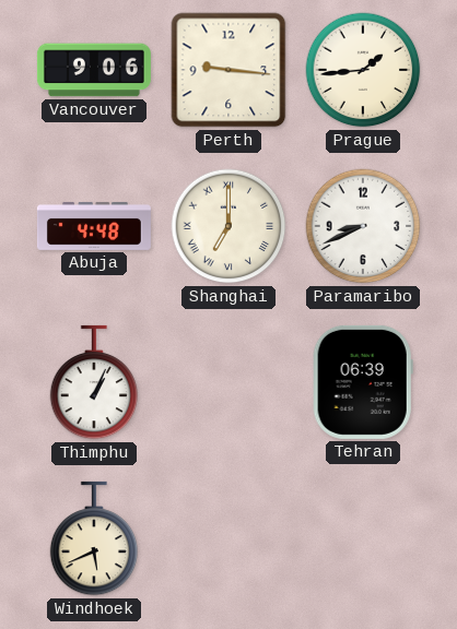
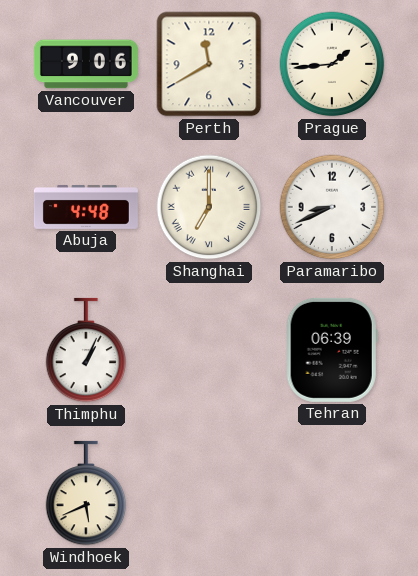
Perth: 9:16 -> 11:40 (209, 64)
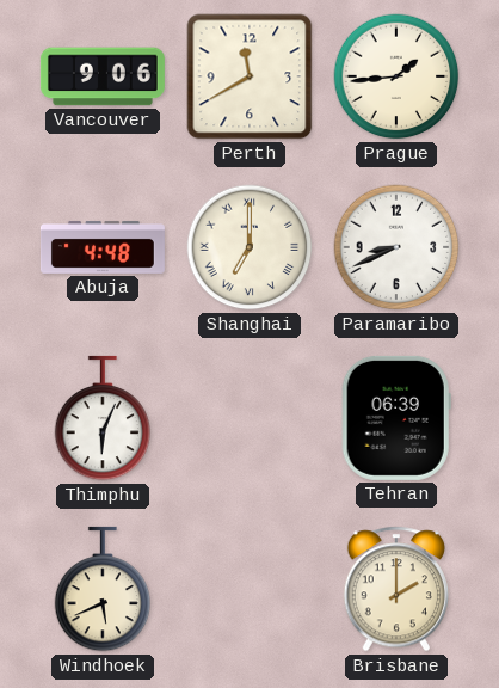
Thimphu: 1:04 -> 6:04 (103, 418)
Brisbane: none -> 2:00 (395, 589)
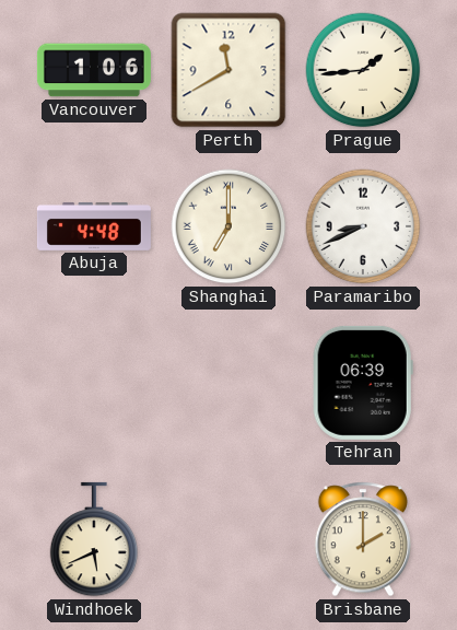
Vancouver: 9:06 -> 1:06 (94, 70)
Thimphu: 6:04 -> none (103, 418)
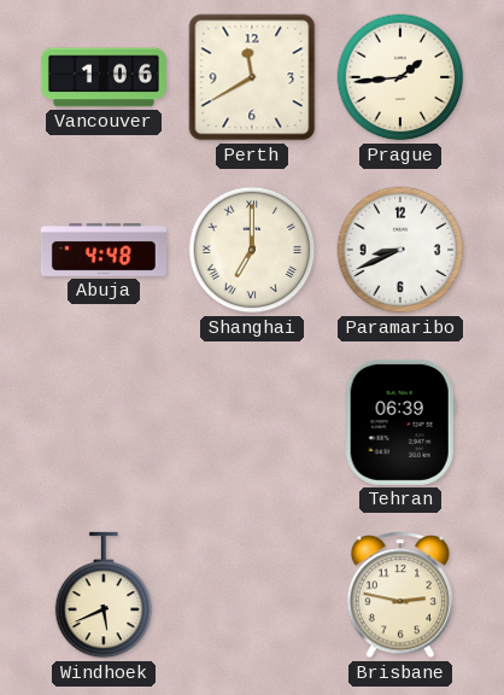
Brisbane: 2:00 -> 2:47 (399, 595)
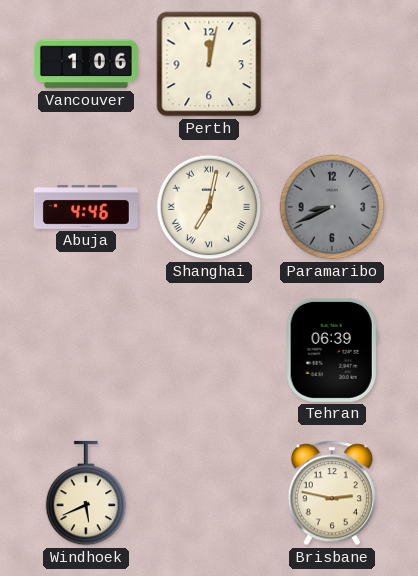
Perth: 11:40 -> 12:02 (209, 64)
Prague: 1:44 -> none (400, 77)
Abuja: 4:48 -> 4:46 (86, 207)
Shanghai: 7:00 -> 7:02 (209, 207)
Paramaribo dial: white -> grey (332, 207)
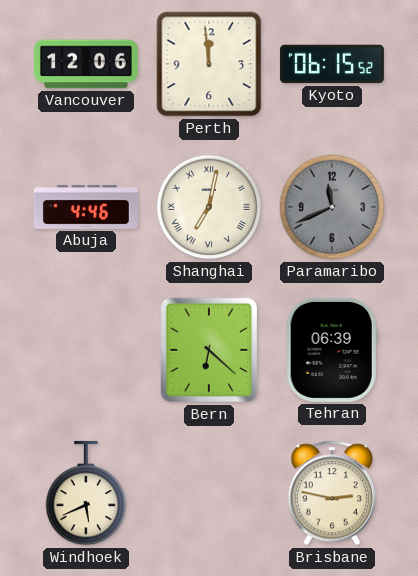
Vancouver: 1:06 -> 12:06 (86, 64)
Perth: 12:02 -> 11:59 (209, 64)
Kyoto: none -> 06:15 (332, 64)
Paramaribo: 8:41 -> 11:41 (332, 207)
Bern: none -> 6:22 (209, 350)
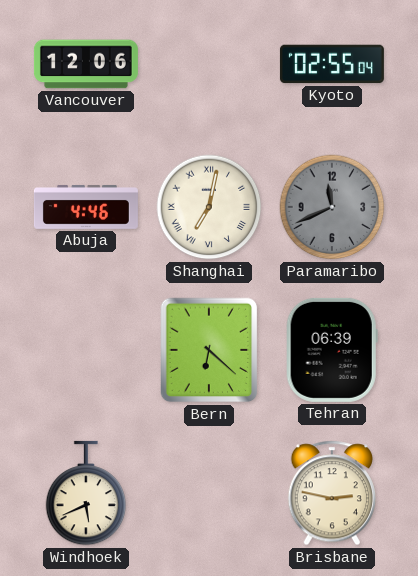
Perth: 11:59 -> none (209, 64)
Kyoto: 06:15 -> 02:55 (332, 64)
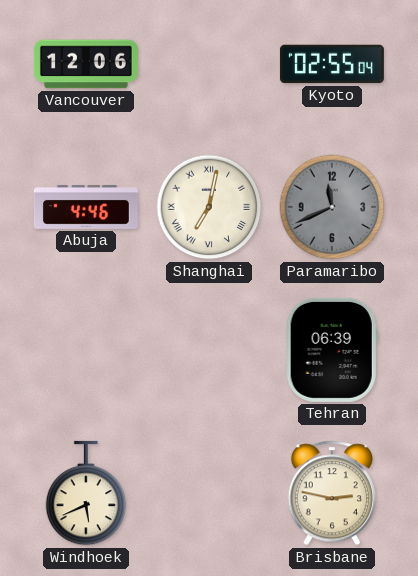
Bern: 6:22 -> none (209, 350)
